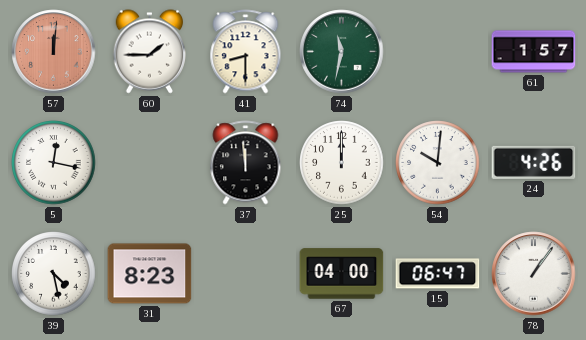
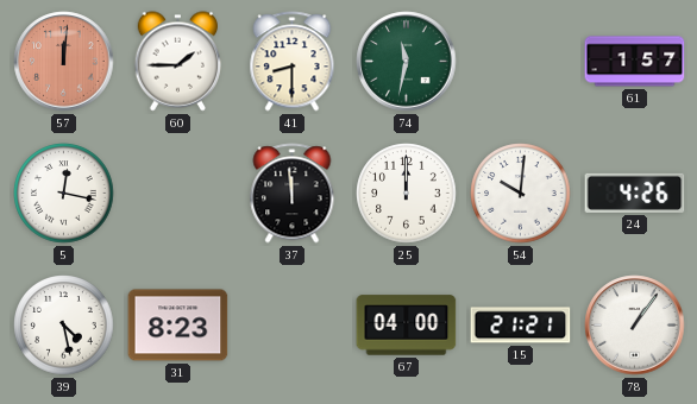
15: 06:47 -> 21:21 (521, 326)
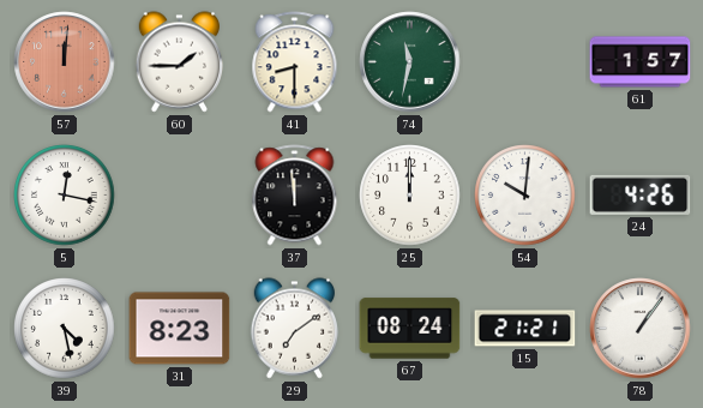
29: none -> 7:09 (295, 329)
67: 04:00 -> 08:24 (410, 329)
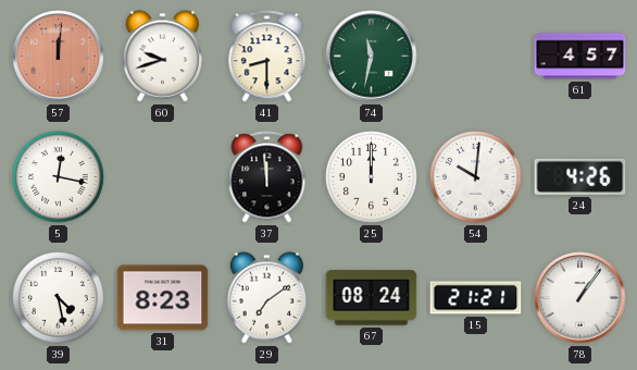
60: 1:45 -> 9:42 (163, 57)
61: 1:57 -> 4:57 (580, 57)
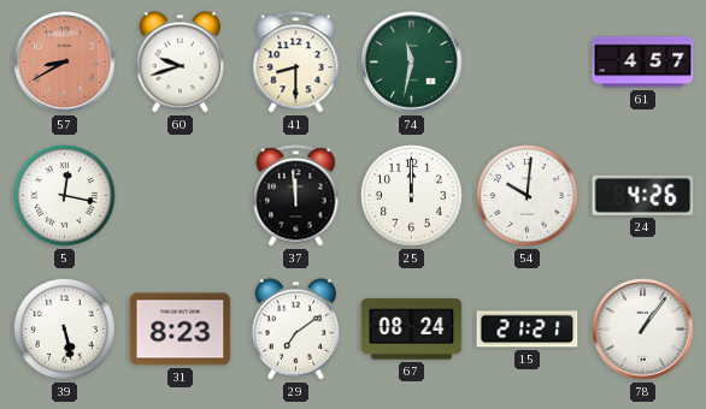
57: 12:01 -> 8:40 (65, 63)
39: 4:28 -> 5:28 (65, 330)
